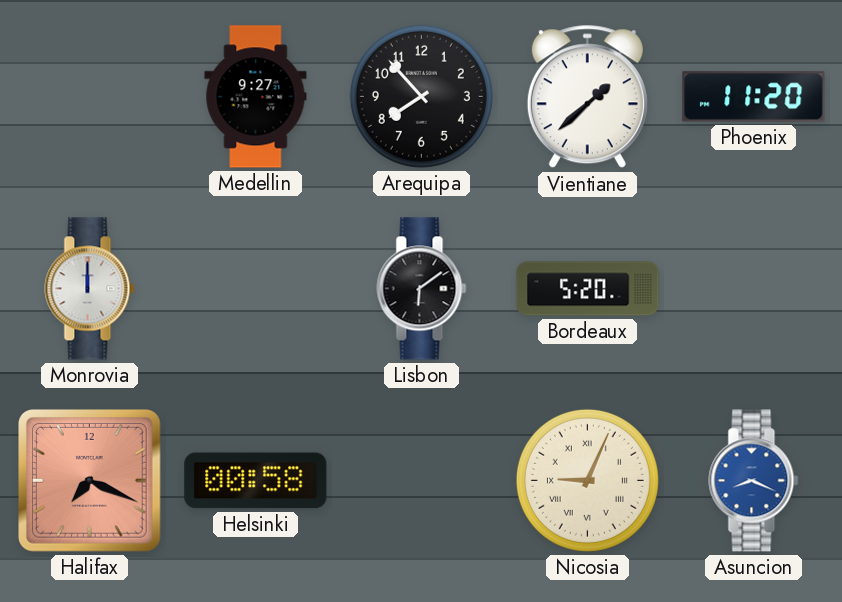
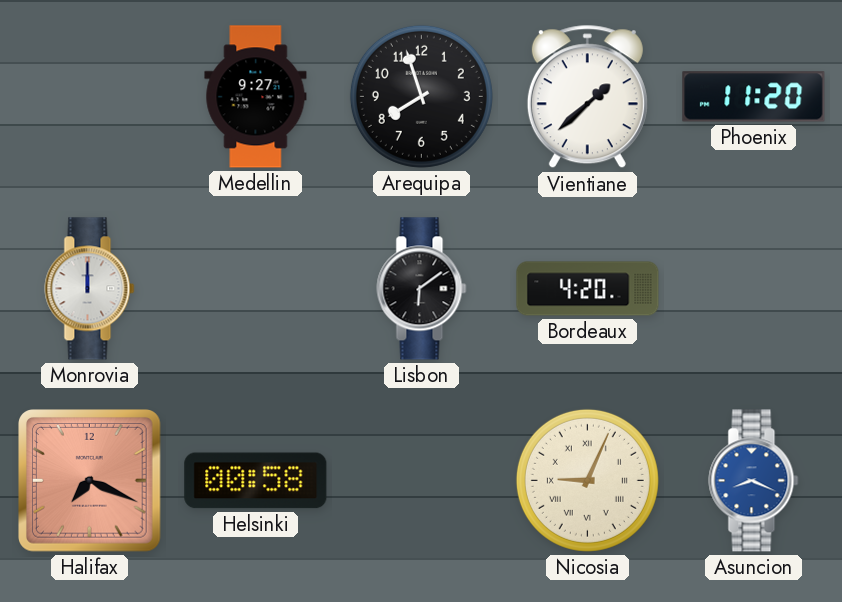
Arequipa: 7:53 -> 7:57 (421, 96)
Bordeaux: 5:20 -> 4:20 (588, 289)
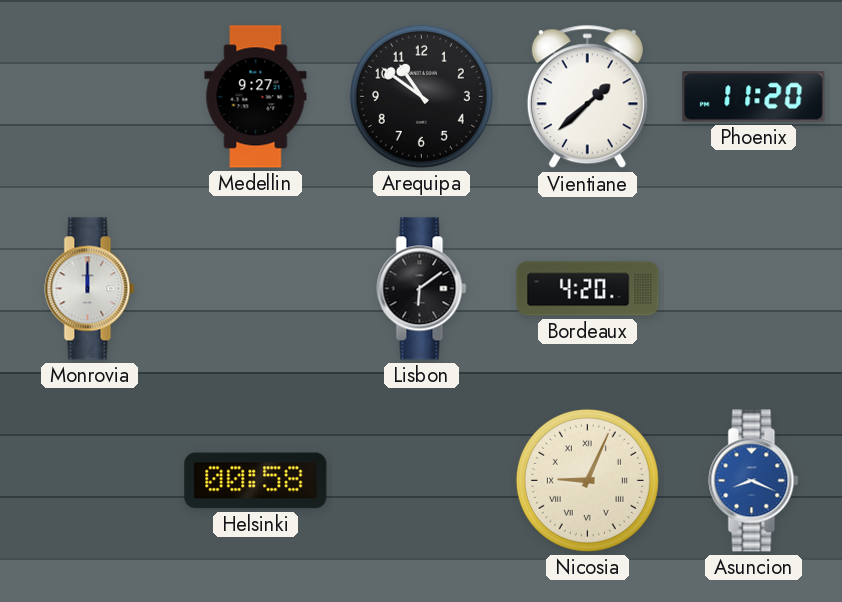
Arequipa: 7:57 -> 10:51 (421, 96)
Halifax: 7:19 -> none (90, 481)
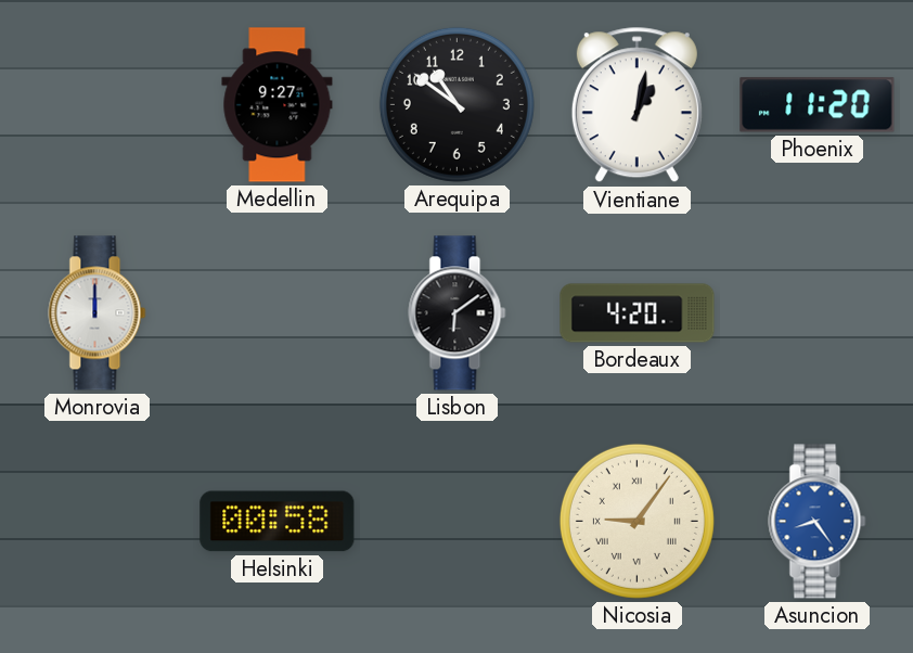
Vientiane: 1:38 -> 1:02 (636, 105)
Nicosia: 9:04 -> 9:06 (636, 521)
Asuncion: 8:19 -> 8:24 (818, 522)
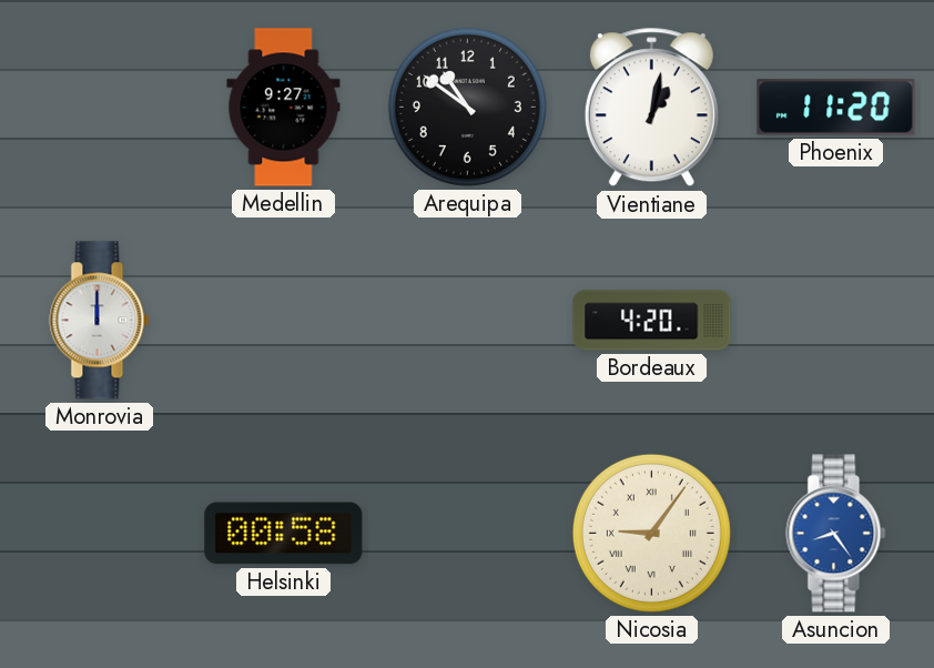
Lisbon: 6:09 -> none (458, 313)
